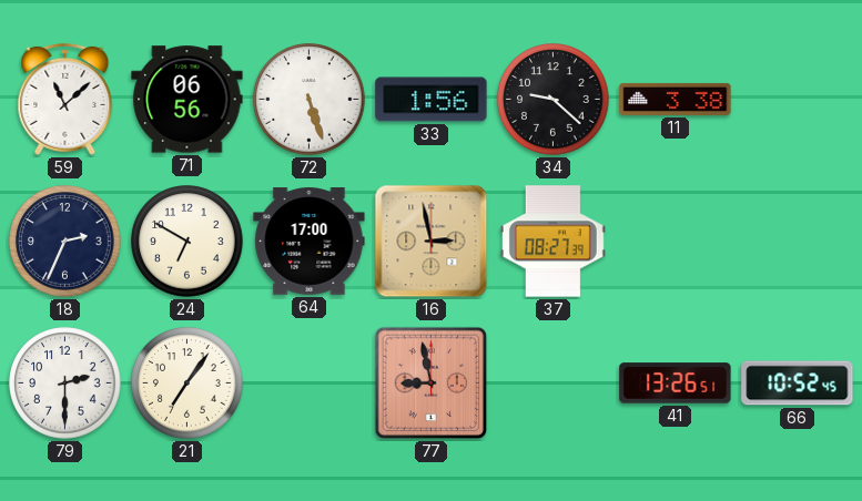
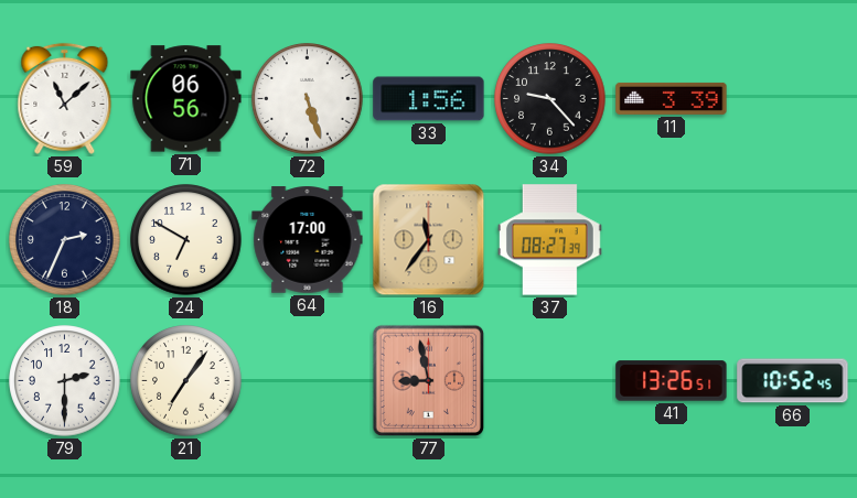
34: 9:22 -> 9:23 (550, 99)
11: 3:38 -> 3:39 (672, 98)
16: 2:58 -> 11:36 (429, 240)
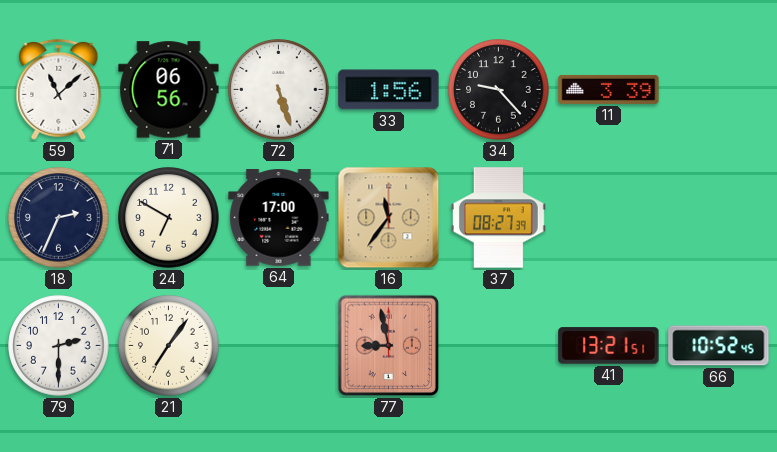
41: 13:26 -> 13:21 (609, 346)
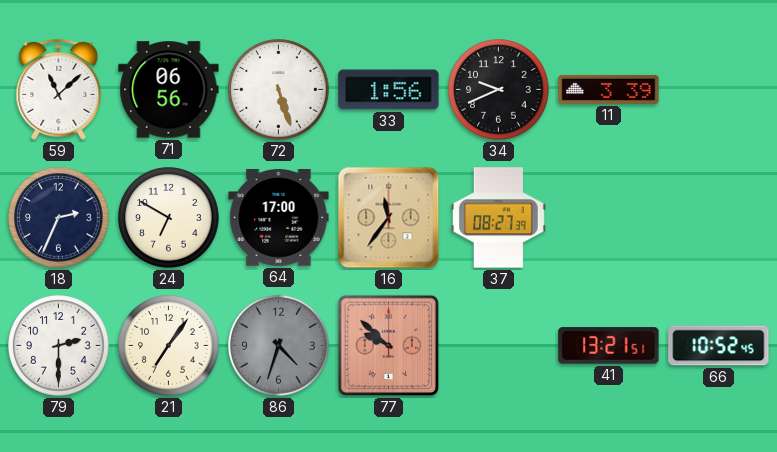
34: 9:23 -> 9:41 (499, 90)
86: none -> 4:33 (279, 346)
77: 8:58 -> 9:52 (389, 346)
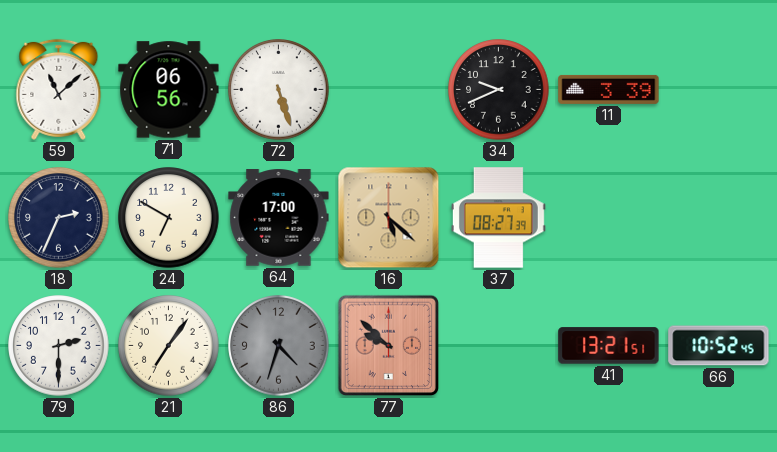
33: 1:56 -> none (389, 90)
16: 11:36 -> 5:22 (389, 218)
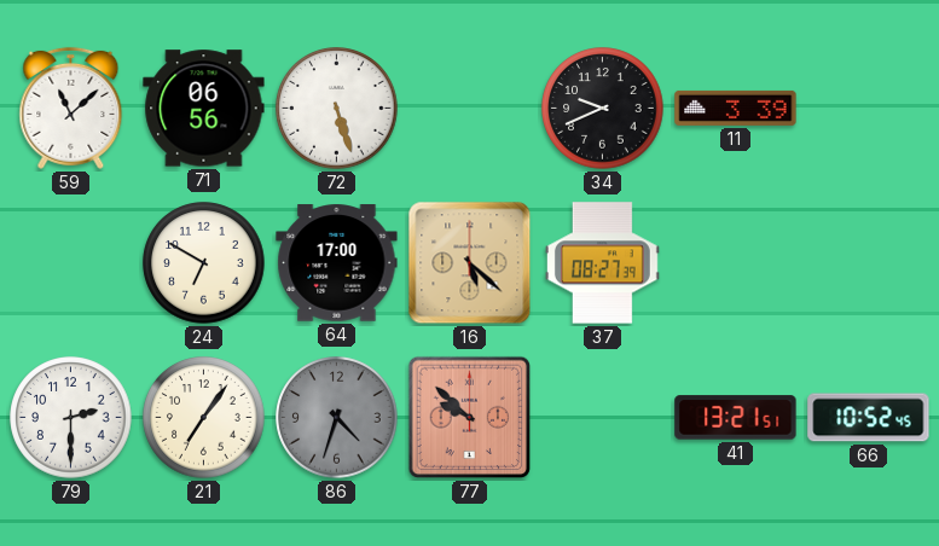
18: 2:34 -> none (59, 218)
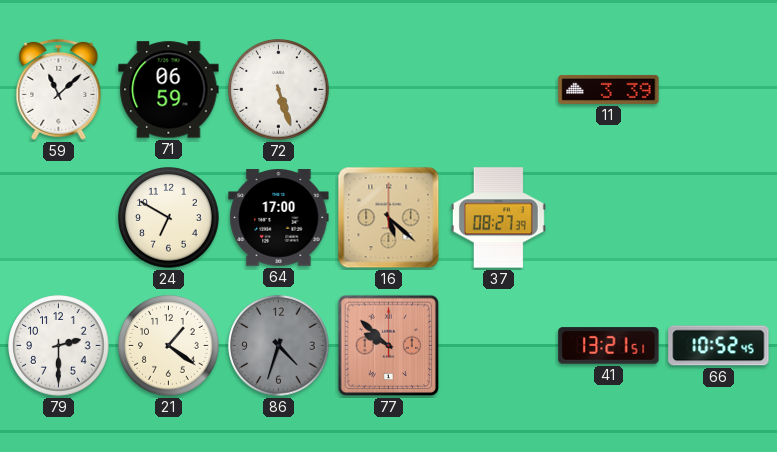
71: 06:56 -> 06:59 (169, 90)
34: 9:41 -> none (603, 109)
21: 7:06 -> 1:21 (169, 346)
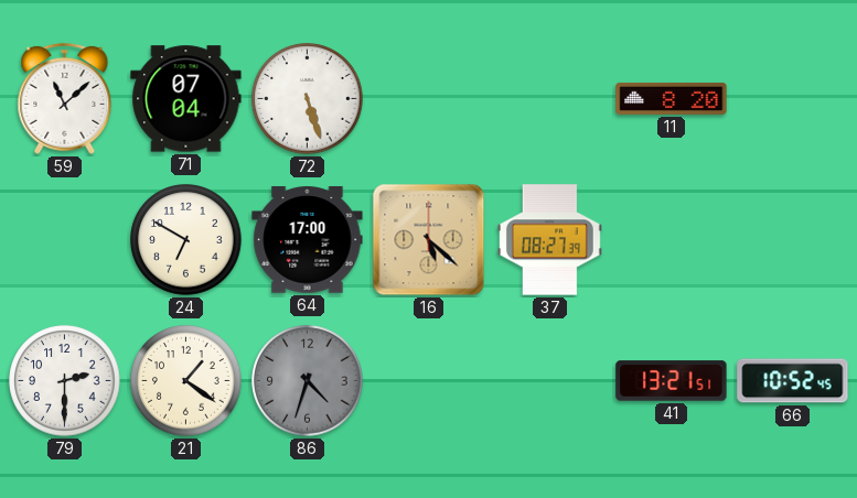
71: 06:59 -> 07:04 (186, 99)
11: 3:39 -> 8:20 (672, 98)
77: 9:52 -> none (389, 346)
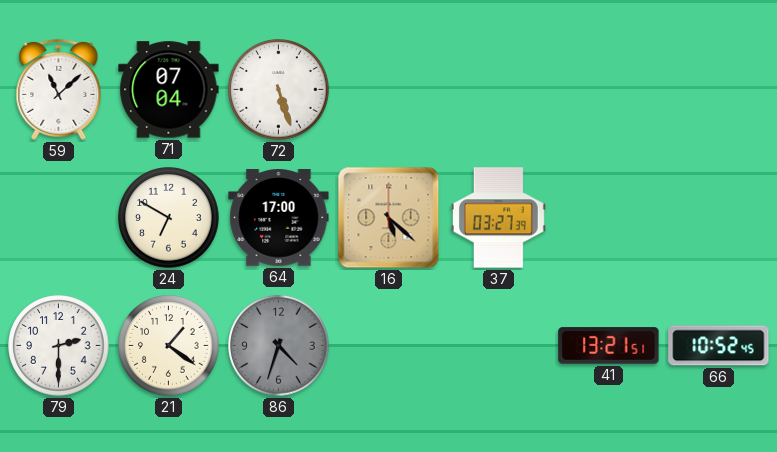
11: 8:20 -> none (672, 98)
37: 08:27 -> 03:27 (498, 218)
